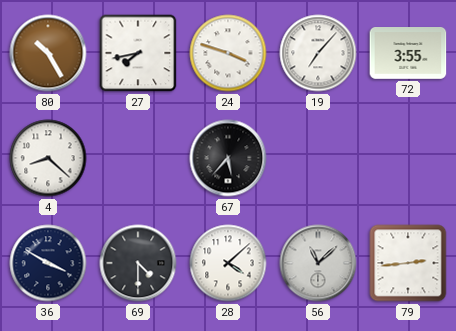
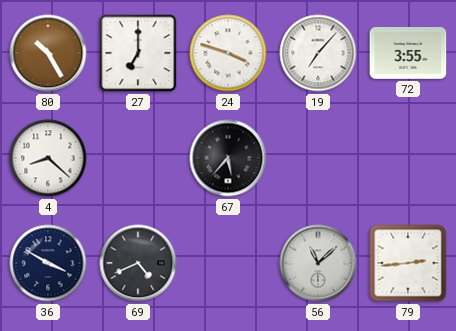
27: 7:43 -> 7:00 (138, 53)
69: 4:30 -> 4:41 (138, 263)
28: 4:08 -> none (228, 263)
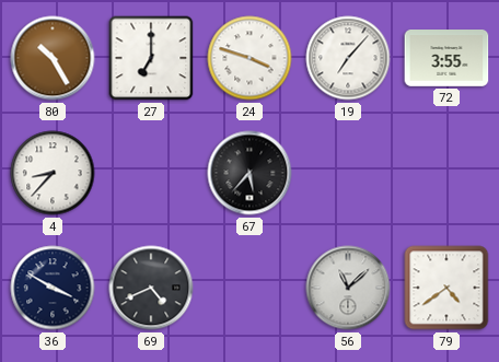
4: 8:22 -> 8:37 (53, 173)
79: 2:44 -> 4:39 (446, 288)
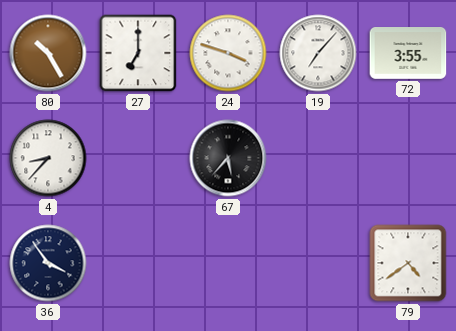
36: 3:50 -> 3:54 (48, 263)
69: 4:41 -> none (151, 288)
56: 11:08 -> none (348, 288)
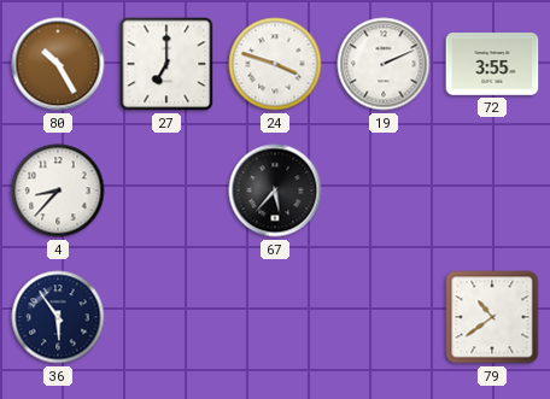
19: 7:07 -> 2:11 (384, 64)
36: 3:54 -> 5:54 (58, 317)
79: 4:39 -> 10:39 (492, 317)
